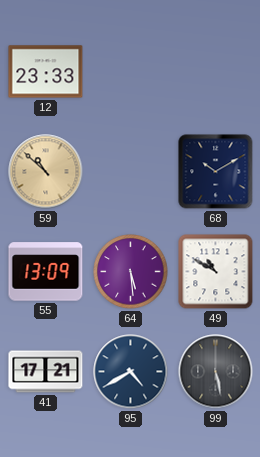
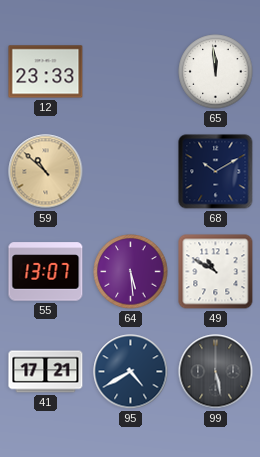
65: none -> 11:59 (216, 72)
55: 13:09 -> 13:07 (46, 272)
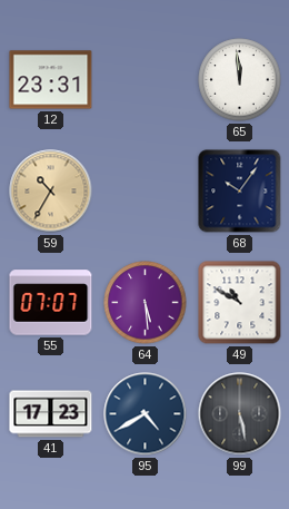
12: 23:33 -> 23:31 (51, 80)
59: 10:52 -> 10:35 (51, 192)
68: 10:10 -> 10:06 (240, 192)
55: 13:07 -> 07:07 (51, 303)
41: 17:21 -> 17:23 (51, 414)
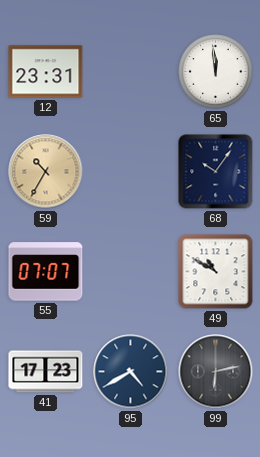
64: 5:29 -> none (146, 303)
99: 5:28 -> 6:13 (216, 372)
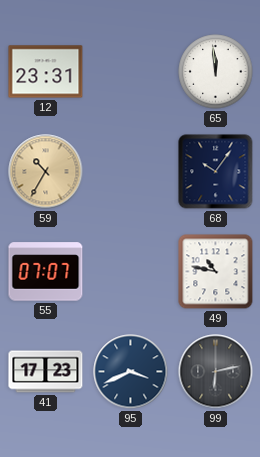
49: 10:50 -> 10:47 (216, 272)
95: 4:40 -> 3:41 (131, 372)
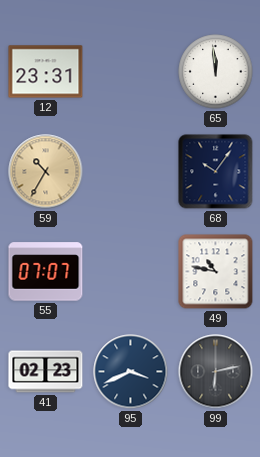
41: 17:23 -> 02:23 (46, 372)
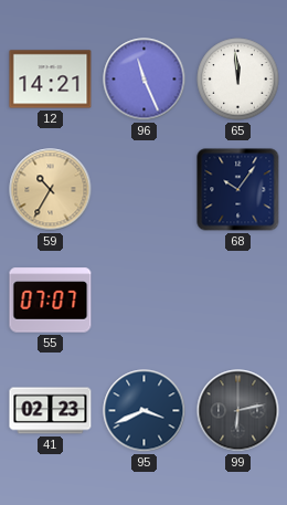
12: 23:31 -> 14:21 (51, 80)
96: none -> 11:26 (145, 80)
49: 10:47 -> none (216, 272)
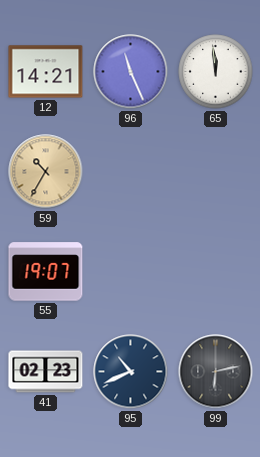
68: 10:06 -> none (238, 190)
55: 07:07 -> 19:07 (46, 272)
95: 3:41 -> 10:41 (131, 372)
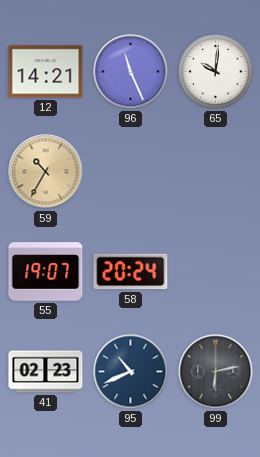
65: 11:59 -> 10:01 (216, 72)
58: none -> 20:24 (131, 272)
